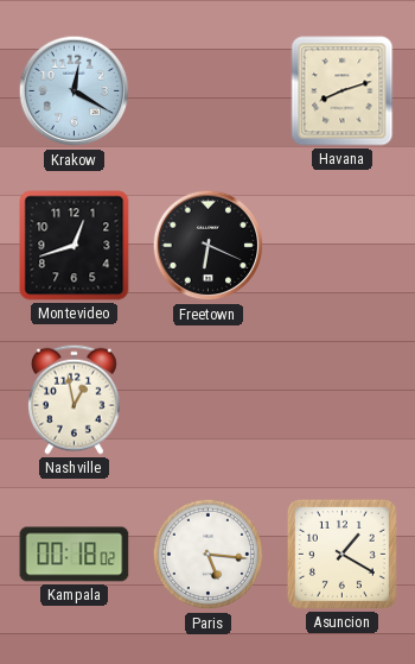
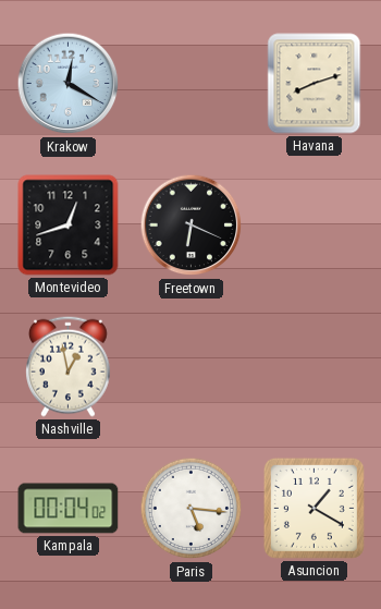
Kampala: 00:18 -> 00:04 (69, 509)
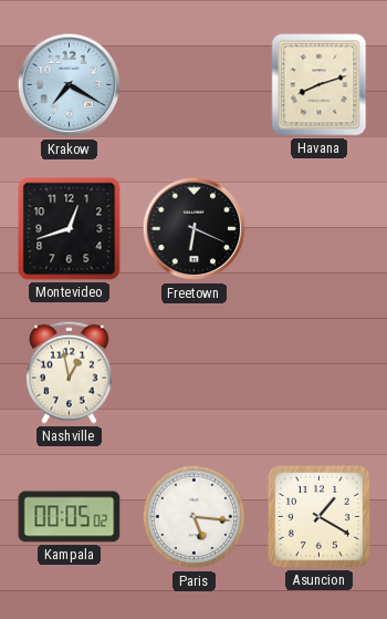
Krakow: 12:20 -> 7:20 (70, 85)
Kampala: 00:04 -> 00:05 (70, 517)
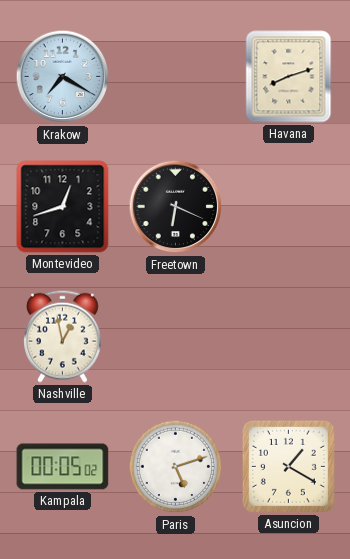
Paris: 5:16 -> 5:12 (176, 467)
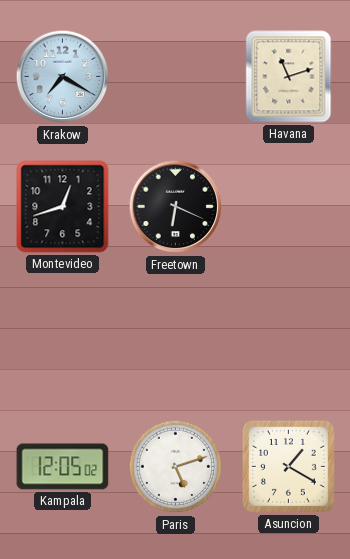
Havana: 8:12 -> 11:12 (289, 77)
Nashville: 12:58 -> none (63, 336)
Kampala: 00:05 -> 12:05 (63, 467)
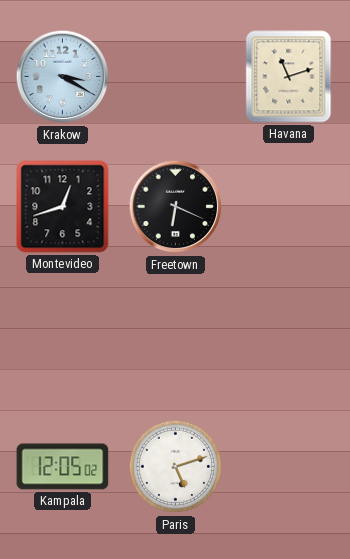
Krakow: 7:20 -> 3:20 (63, 77)
Asuncion: 1:20 -> none (288, 466)
